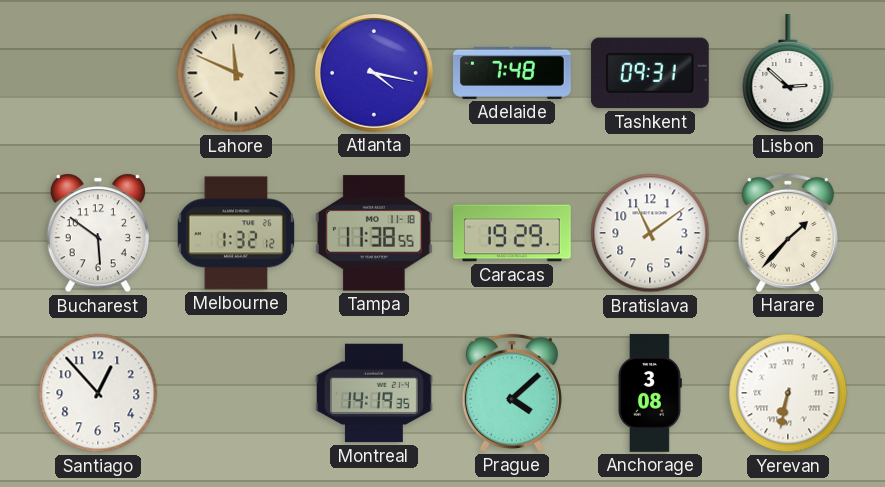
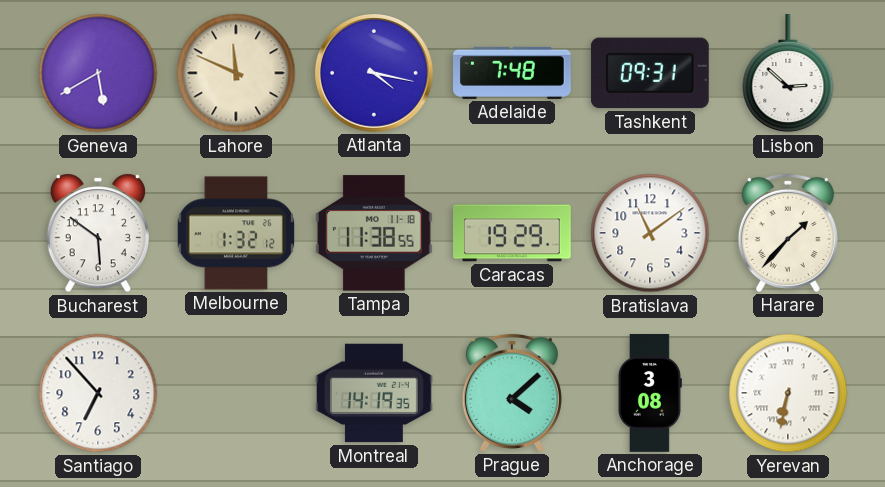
Geneva: none -> 5:40 (98, 73)
Santiago: 12:53 -> 6:53 (98, 393)
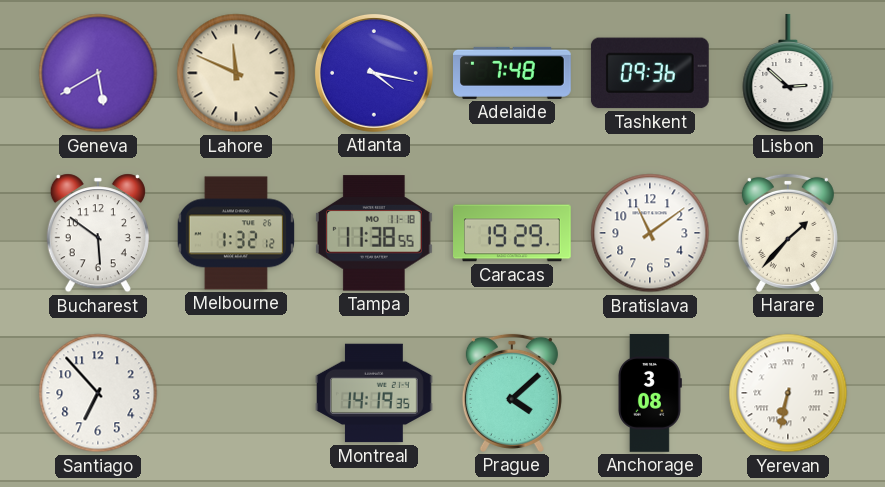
Tashkent: 09:31 -> 09:36 (650, 73)
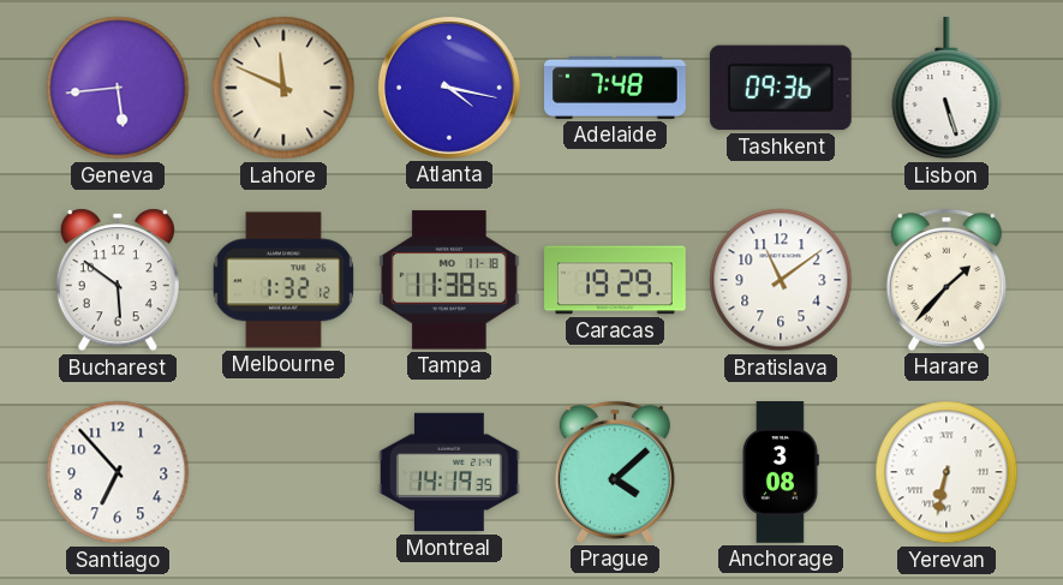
Geneva: 5:40 -> 5:44 (118, 88)
Lisbon: 2:52 -> 5:27 (946, 88)
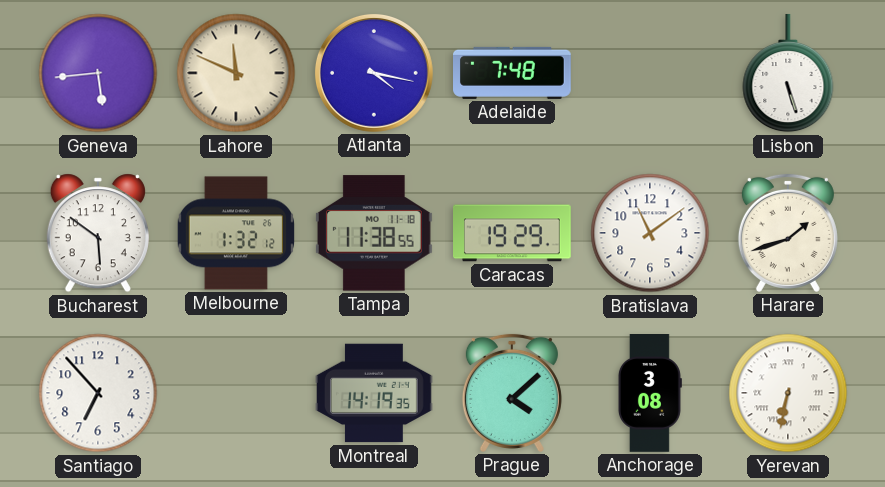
Tashkent: 09:36 -> none (781, 88)
Harare: 1:37 -> 1:42 (788, 233)
